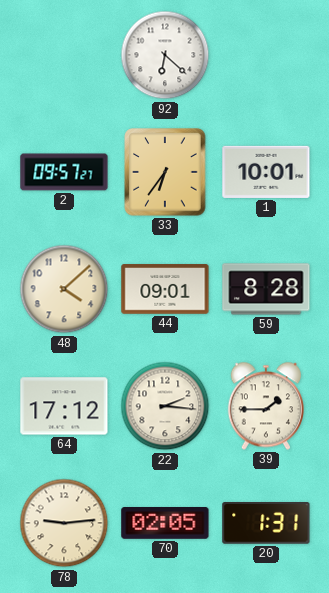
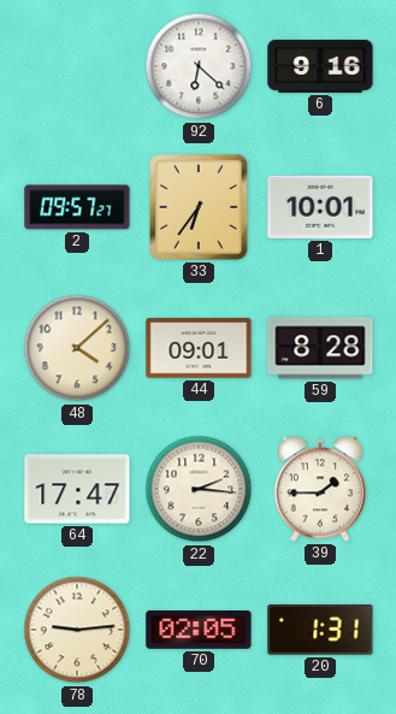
6: none -> 9:16 (320, 66)
64: 17:12 -> 17:47 (77, 489)
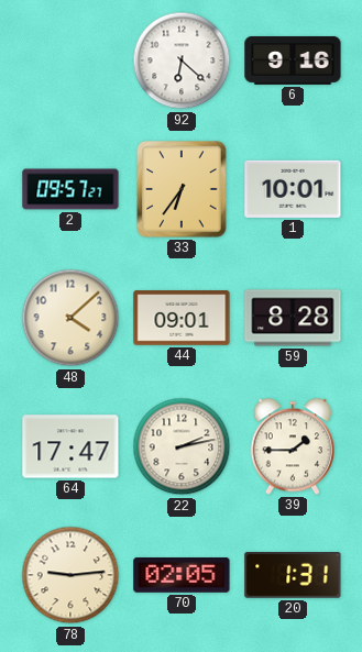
22: 2:16 -> 2:13 (182, 446)
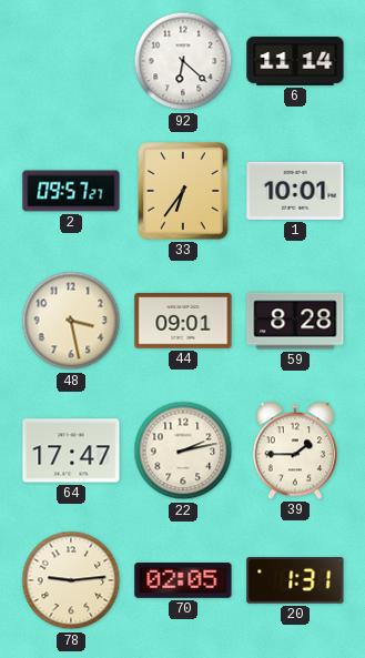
6: 9:16 -> 11:14 (295, 61)
48: 4:08 -> 3:28 (71, 321)
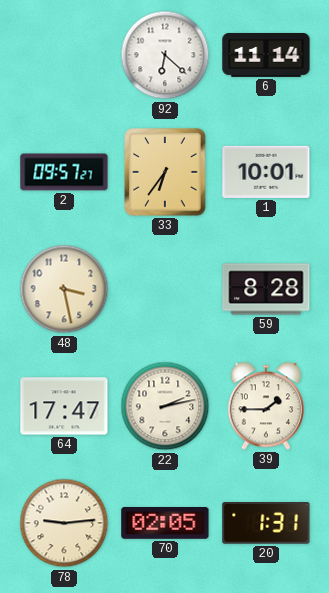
44: 09:01 -> none (183, 321)
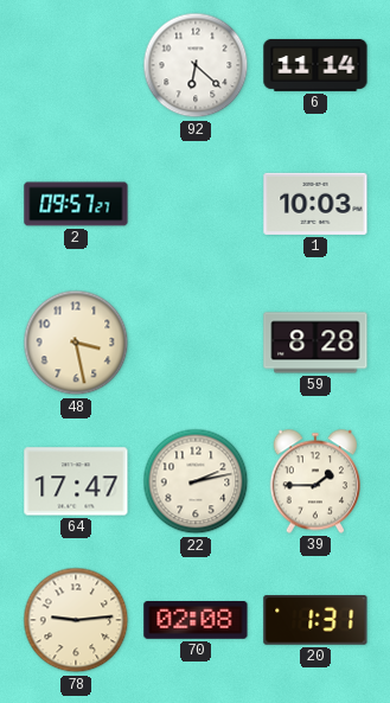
33: 6:36 -> none (165, 172)
1: 10:01 -> 10:03 (315, 204)
70: 02:05 -> 02:08 (196, 621)
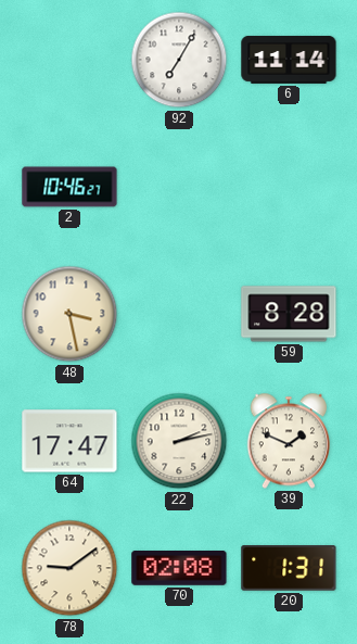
92: 6:22 -> 7:05 (179, 60)
2: 09:57 -> 10:46 (69, 187)
1: 10:03 -> none (315, 204)
39: 1:45 -> 1:49 (288, 441)
78: 9:14 -> 9:09 (69, 568)
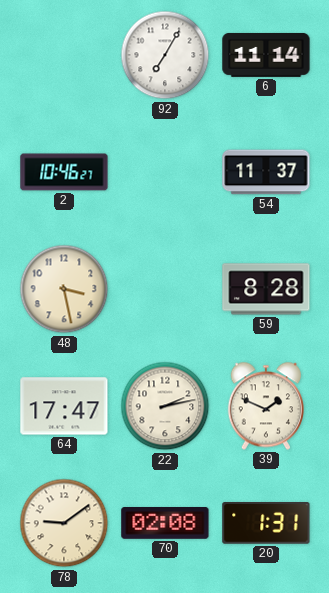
54: none -> 11:37 (266, 172)
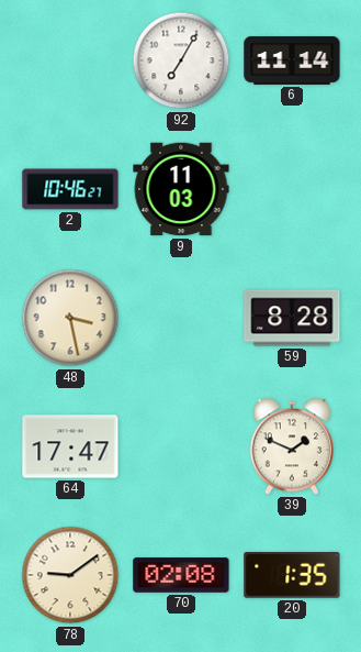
9: none -> 11:03 (181, 189)
54: 11:37 -> none (266, 172)
22: 2:13 -> none (165, 406)
20: 1:31 -> 1:35 (292, 576)
